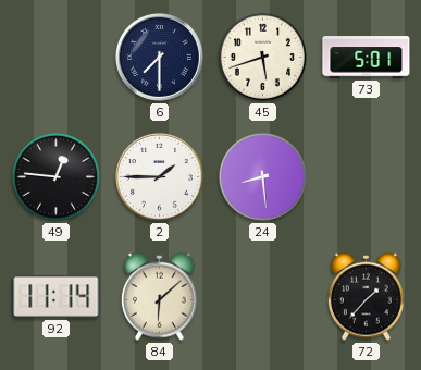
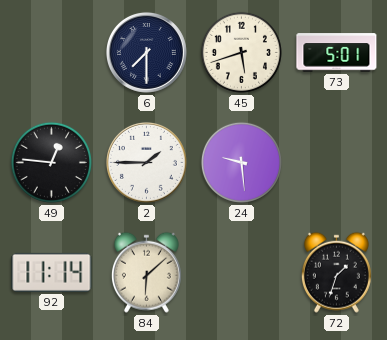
24: 8:29 -> 9:29 (241, 162)
72: 1:37 -> 1:33 (336, 272)
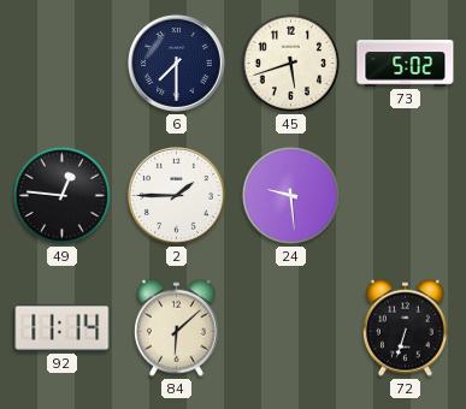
73: 5:01 -> 5:02 (406, 64)
72: 1:33 -> 6:33 (405, 327)
